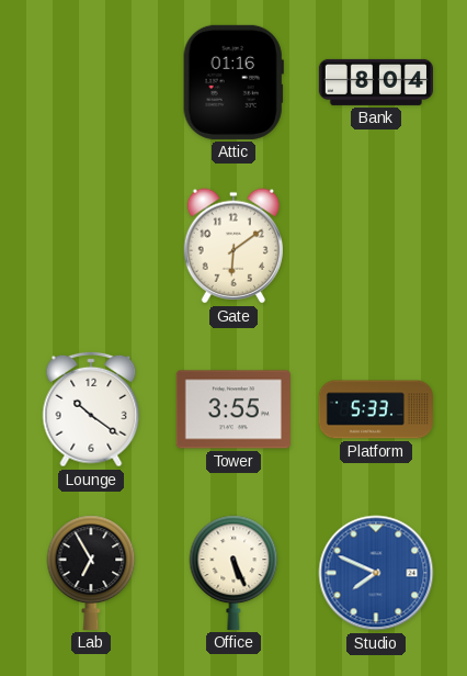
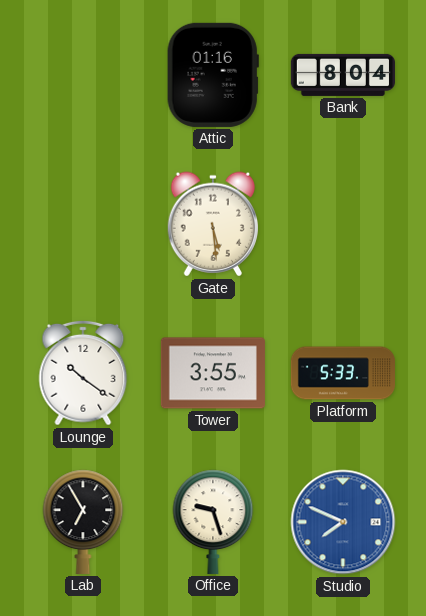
Gate: 6:09 -> 5:29 (212, 224)
Office: 5:26 -> 9:27 (213, 522)
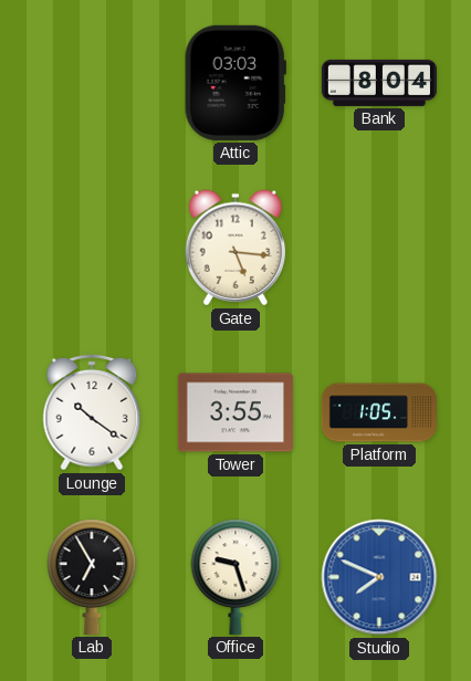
Attic: 01:16 -> 03:03 (236, 83)
Gate: 5:29 -> 5:16 (234, 248)
Platform: 5:33 -> 1:05 (378, 412)
